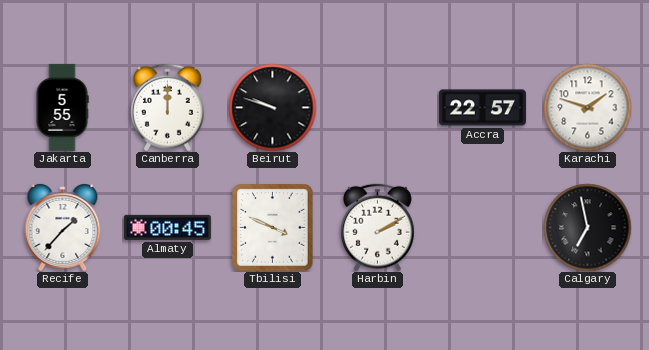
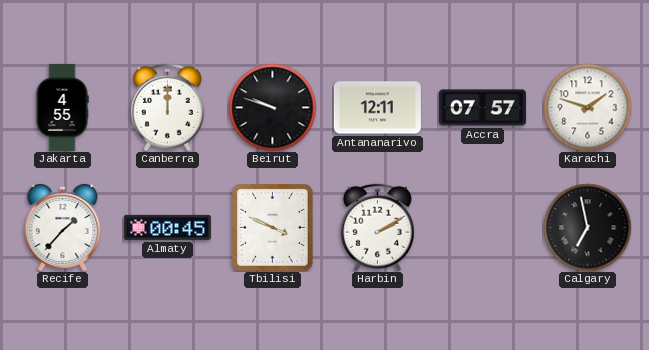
Jakarta: 5:55 -> 4:55 (62, 107)
Antananarivo: none -> 12:11 (377, 108)
Accra: 22:57 -> 07:57 (482, 108)
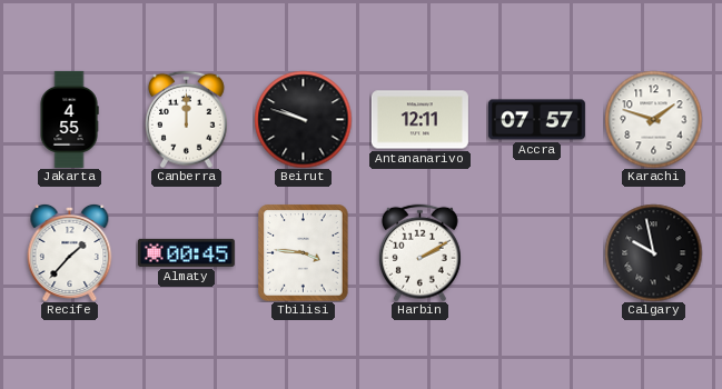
Tbilisi: 3:49 -> 3:46 (304, 252)
Calgary: 6:58 -> 9:58 (653, 252)
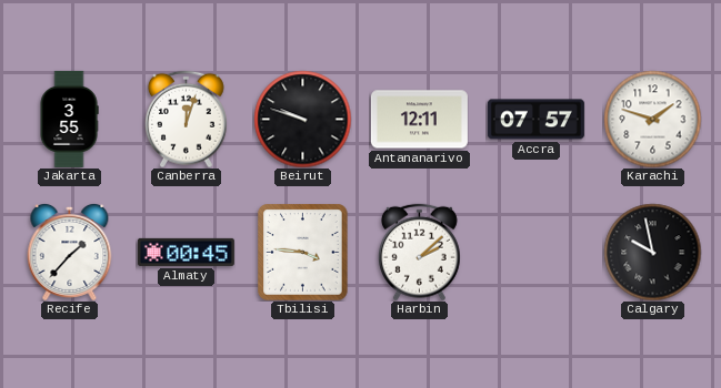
Jakarta: 4:55 -> 3:55 (69, 119)
Canberra: 12:00 -> 12:03 (186, 119)
Harbin: 2:10 -> 2:08 (419, 252)
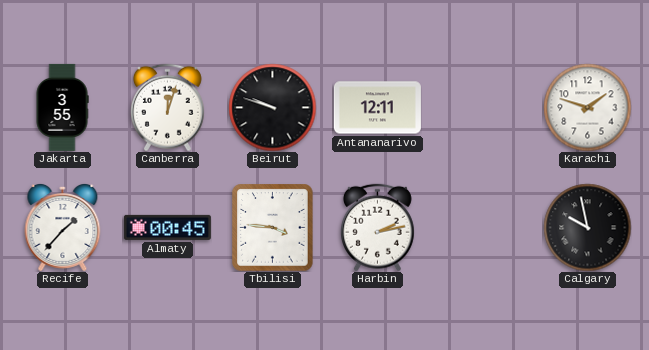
Accra: 07:57 -> none (535, 120)
Harbin: 2:08 -> 2:13 (377, 227)
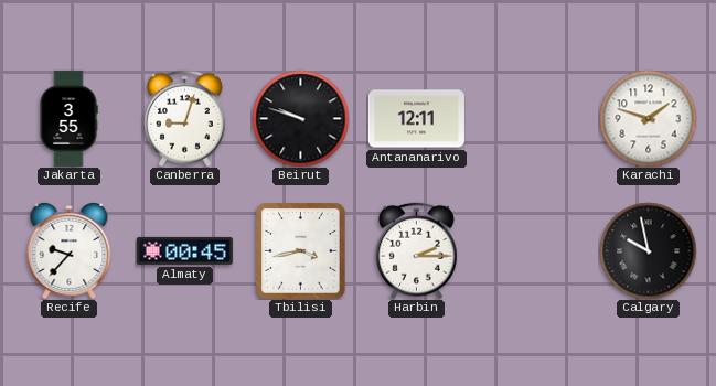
Canberra: 12:03 -> 9:03 (184, 118)
Recife: 1:37 -> 9:37 (70, 250)
Tbilisi: 3:46 -> 3:43 (301, 250)
Harbin: 2:13 -> 2:15 (416, 250)
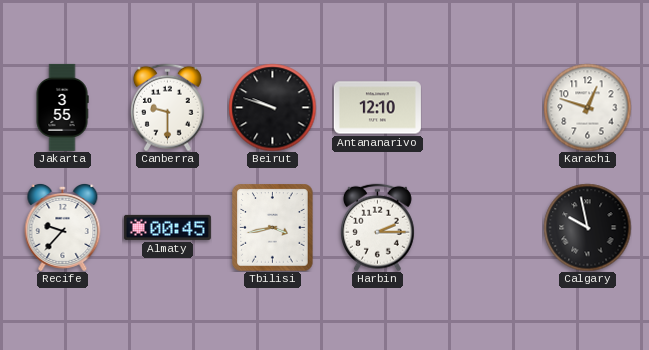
Canberra: 9:03 -> 9:30 (167, 107)
Antananarivo: 12:11 -> 12:10 (377, 108)
Karachi: 1:48 -> 12:48 (587, 107)
